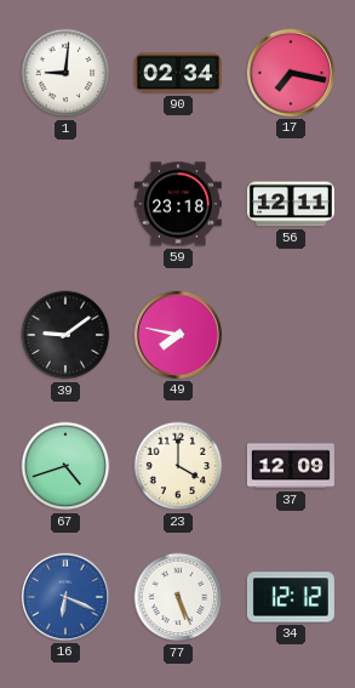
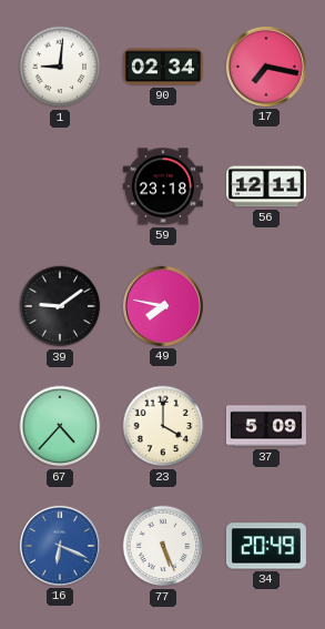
67: 4:42 -> 4:37 (60, 426)
37: 12:09 -> 5:09 (266, 426)
34: 12:12 -> 20:49 (266, 546)
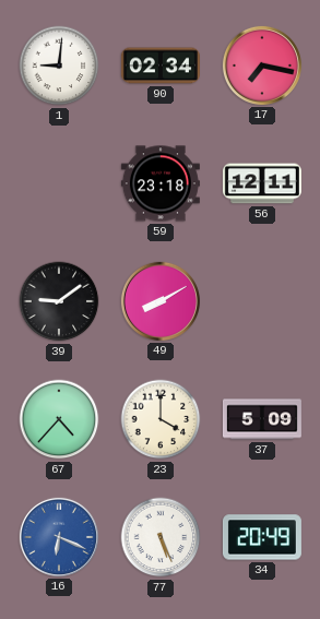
49: 7:47 -> 8:10 (161, 301)
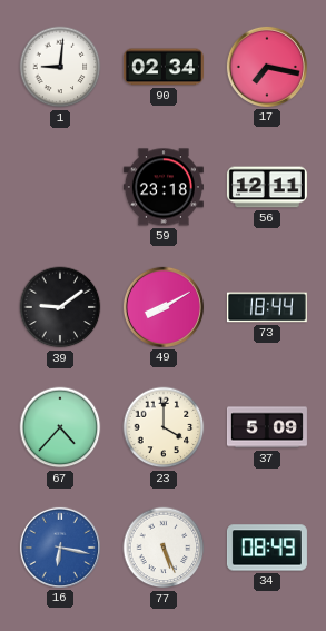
73: none -> 18:44 (267, 307)
16: 6:19 -> 6:17 (60, 548)
34: 20:49 -> 08:49 (267, 548)
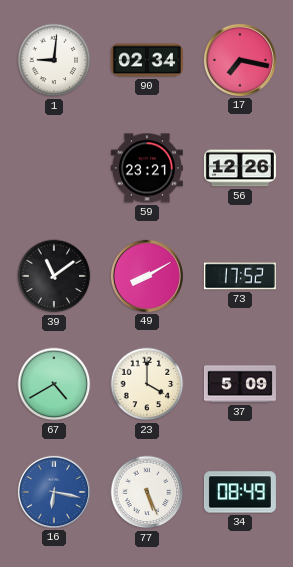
59: 23:18 -> 23:21 (147, 168)
56: 12:11 -> 12:26 (240, 168)
39: 9:09 -> 11:09 (54, 276)
73: 18:44 -> 17:52 (240, 276)
67: 4:37 -> 4:40 (54, 384)
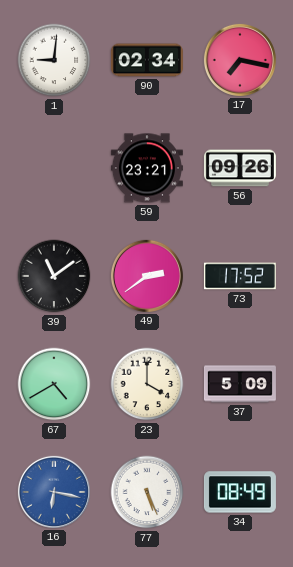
56: 12:26 -> 09:26 (240, 168)
49: 8:10 -> 2:39 (147, 276)
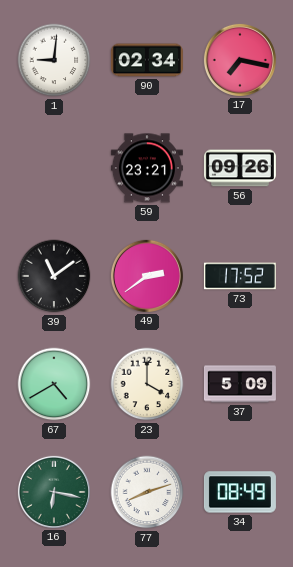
16 dial: blue -> green (54, 492)
77: 5:26 -> 8:12 (147, 492)
